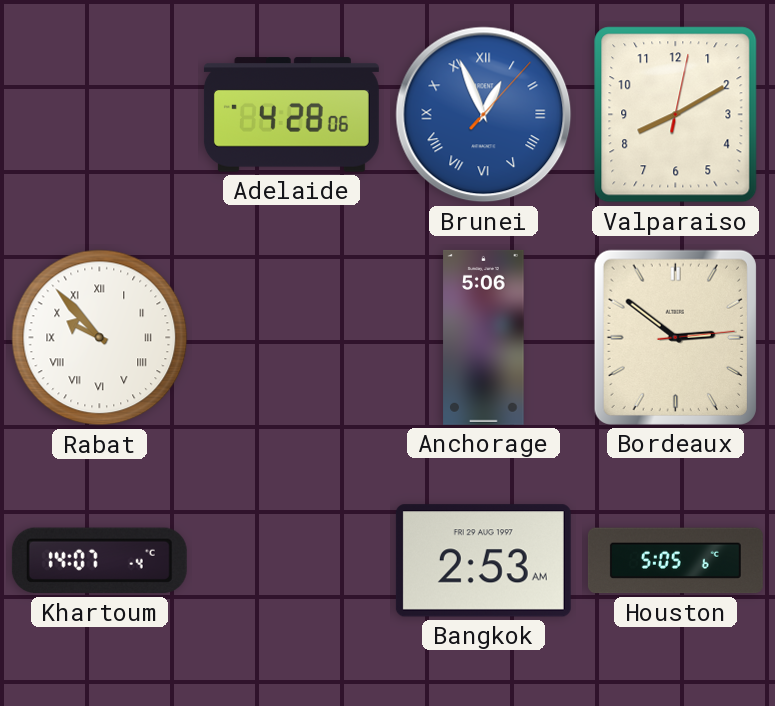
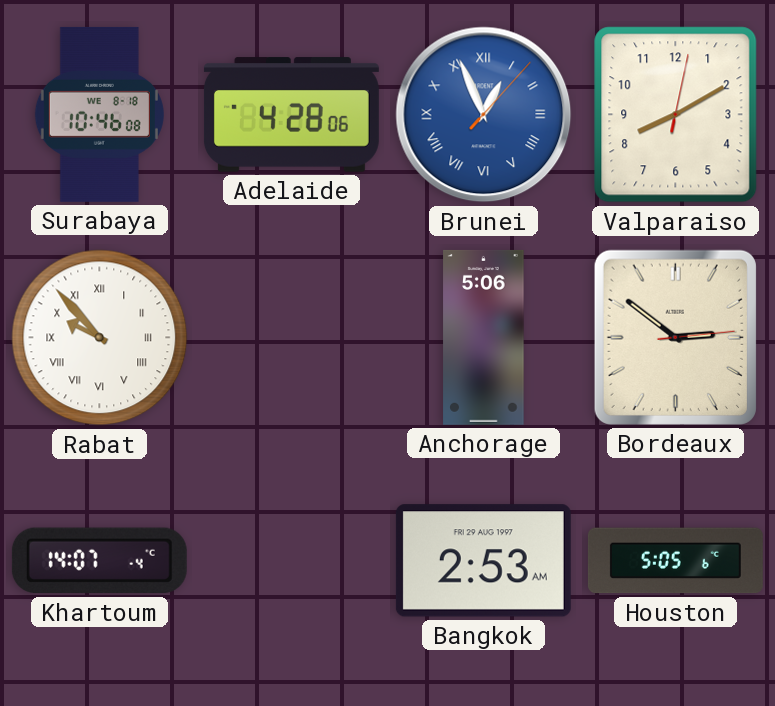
Surabaya: none -> 10:46 (99, 114)
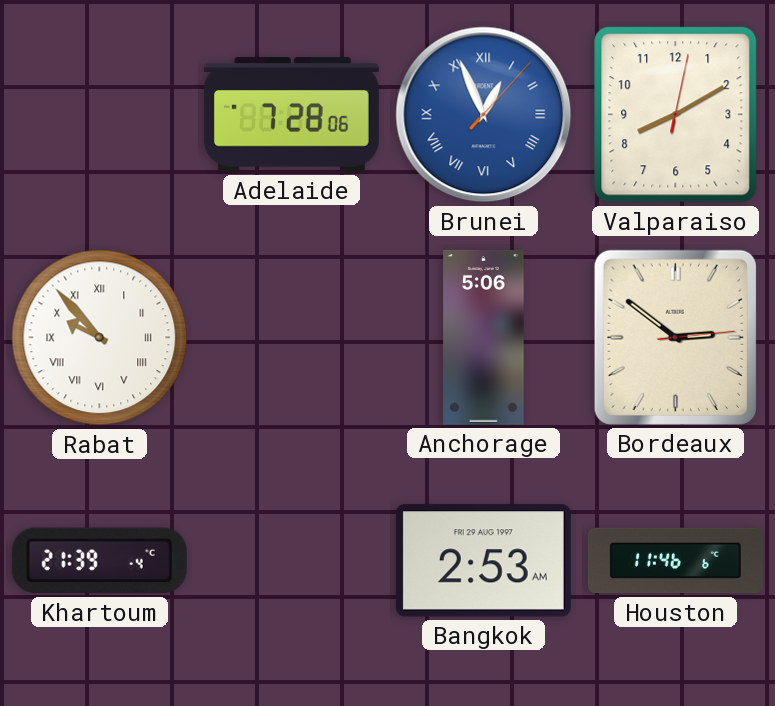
Surabaya: 10:46 -> none (99, 114)
Adelaide: 4:28 -> 7:28 (291, 115)
Khartoum: 14:07 -> 21:39 (99, 561)
Houston: 5:05 -> 11:46 (675, 561)
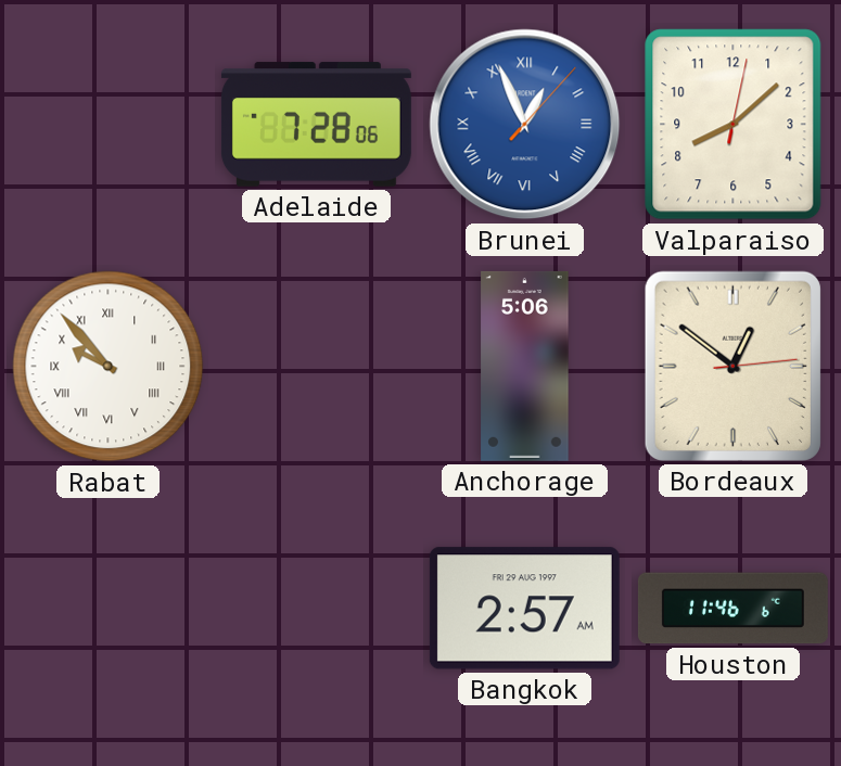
Valparaiso: 8:10 -> 8:08 (734, 125)
Bordeaux: 2:51 -> 12:51 (732, 366)
Khartoum: 21:39 -> none (99, 561)
Bangkok: 2:53 -> 2:57 (524, 609)
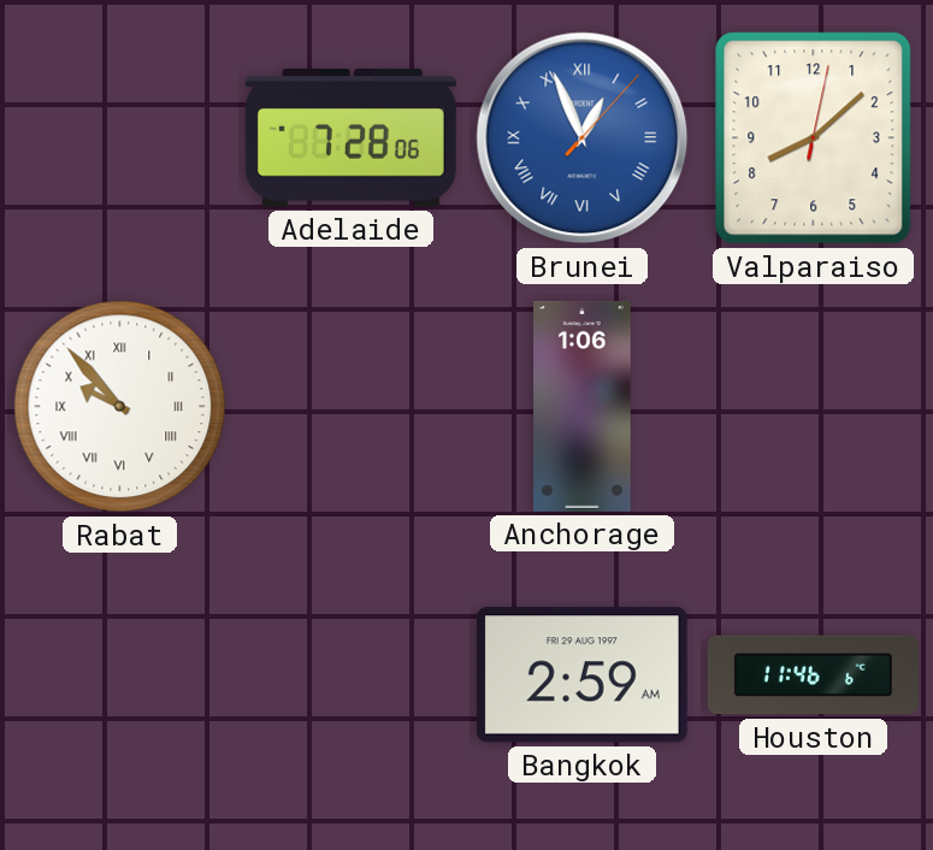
Anchorage: 5:06 -> 1:06 (583, 406)
Bordeaux: 12:51 -> none (732, 366)
Bangkok: 2:57 -> 2:59 (581, 675)
